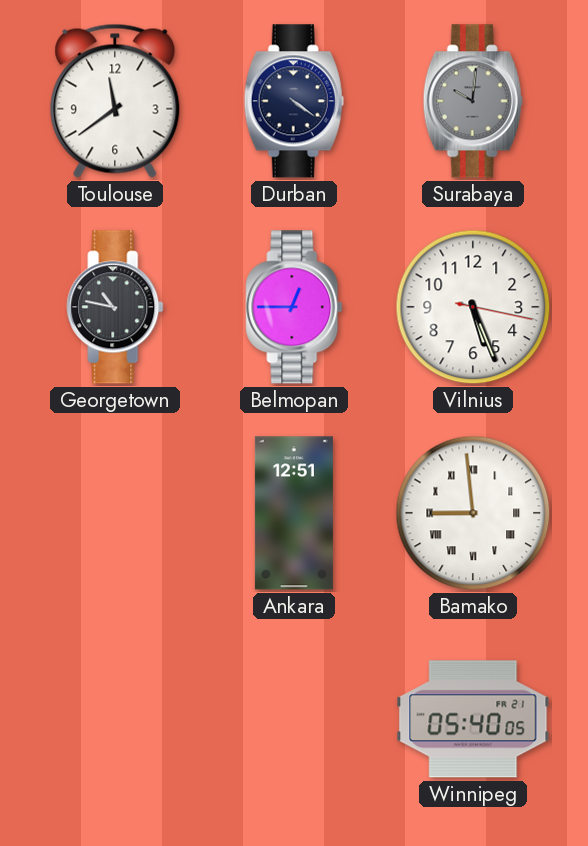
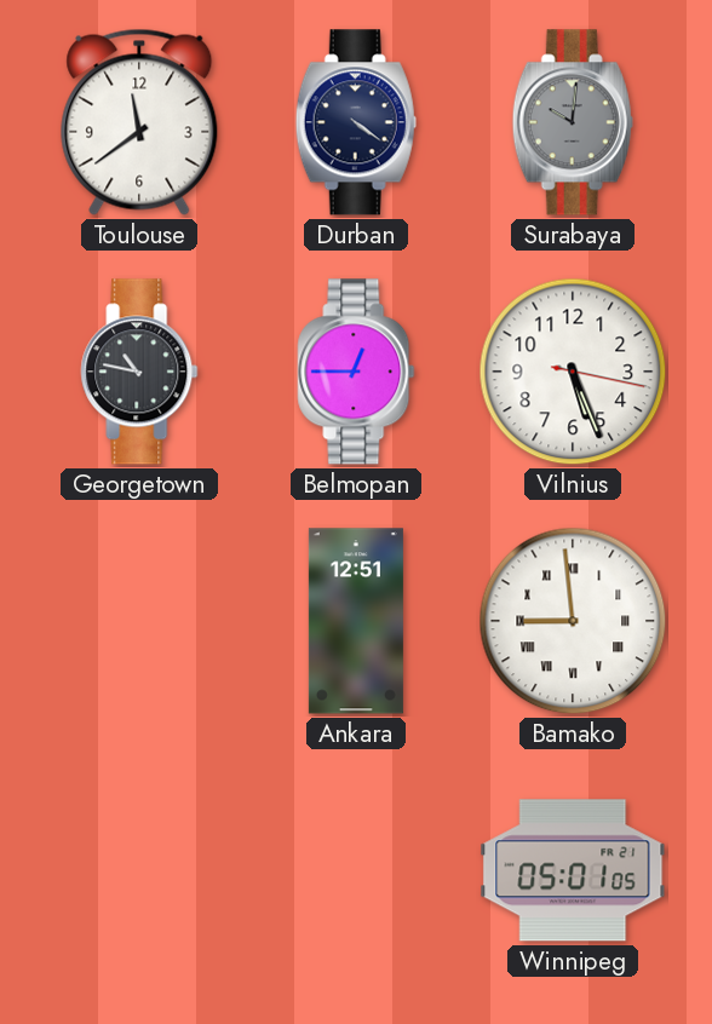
Winnipeg: 05:40 -> 05:01 (573, 870)
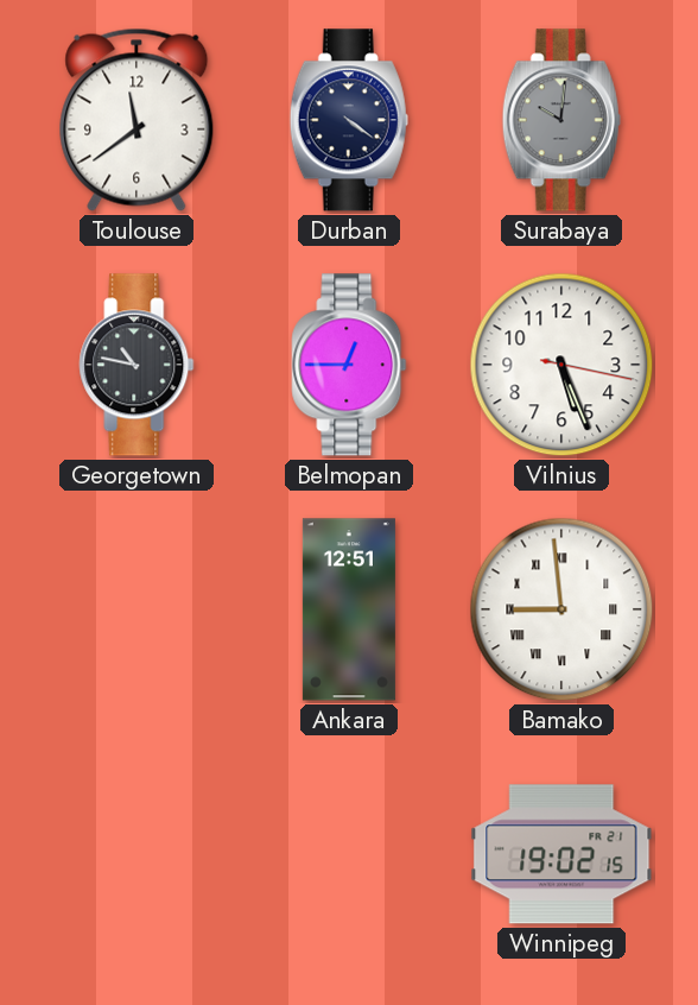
Winnipeg: 05:01 -> 19:02 (561, 854)
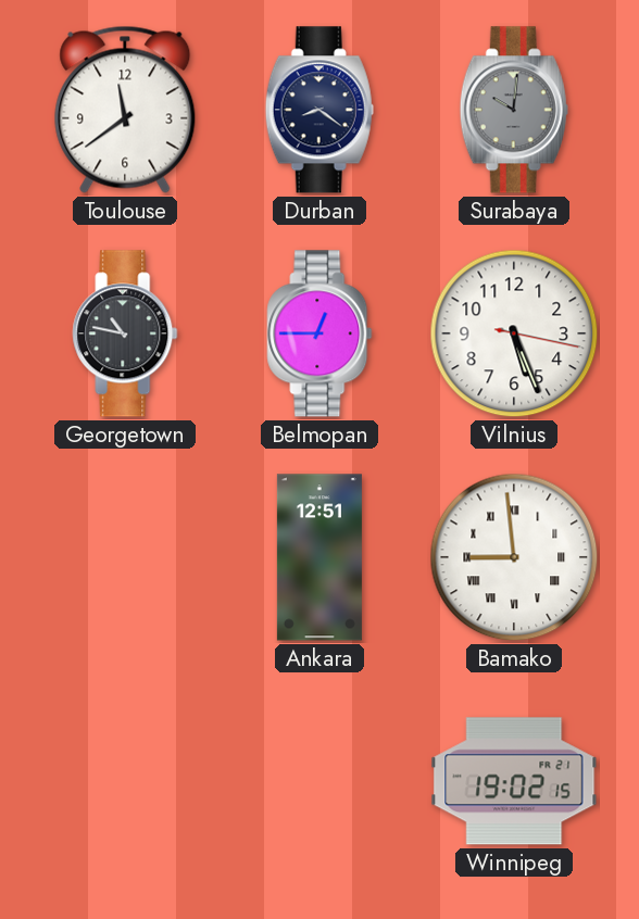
Durban: 4:21 -> 8:21 (319, 110)
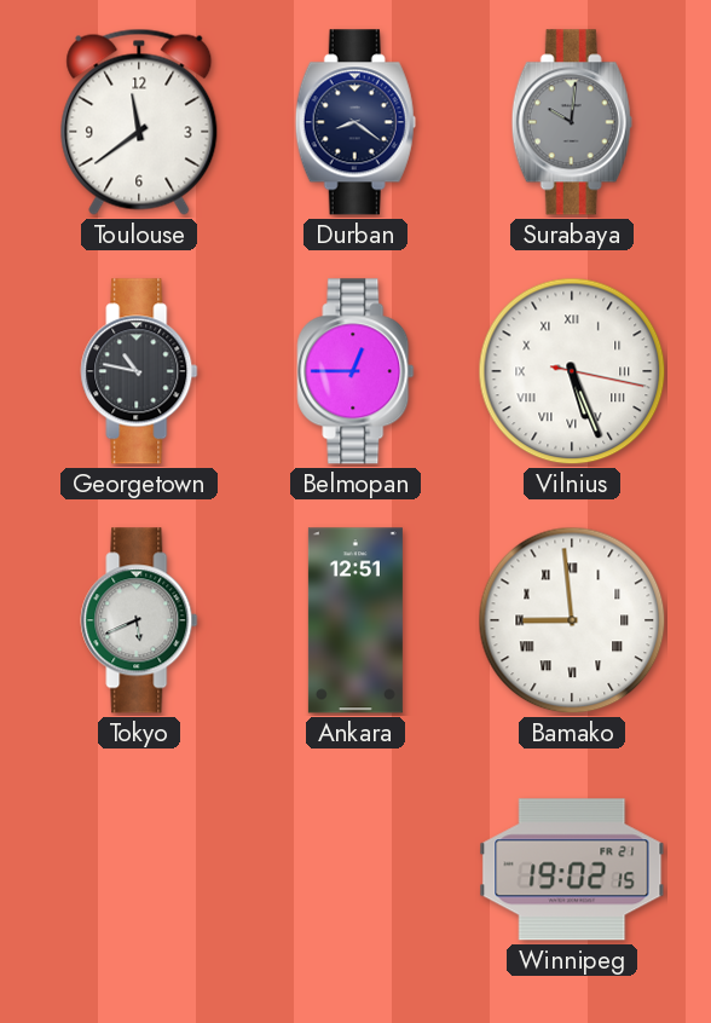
Vilnius numerals: Arabic -> Roman (572, 371)
Tokyo: none -> 5:41 (139, 620)
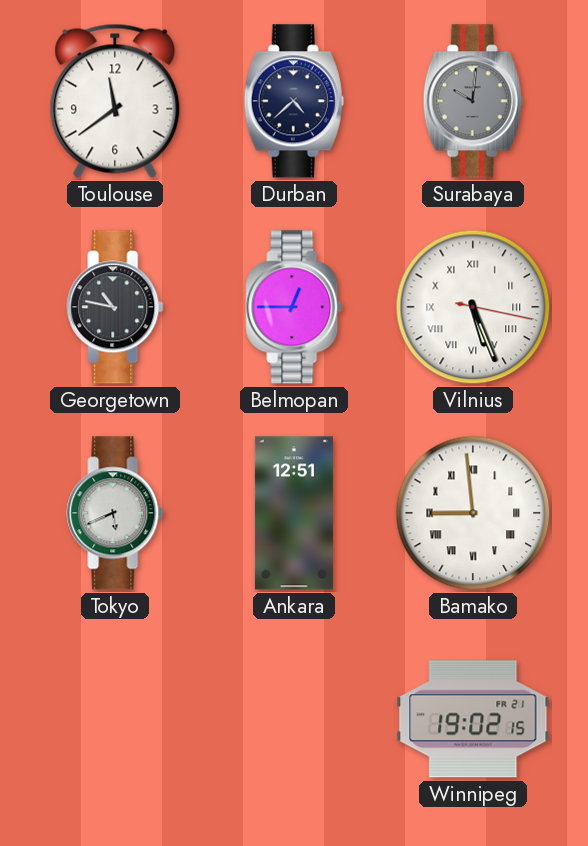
Durban: 8:21 -> 4:38 (294, 101)
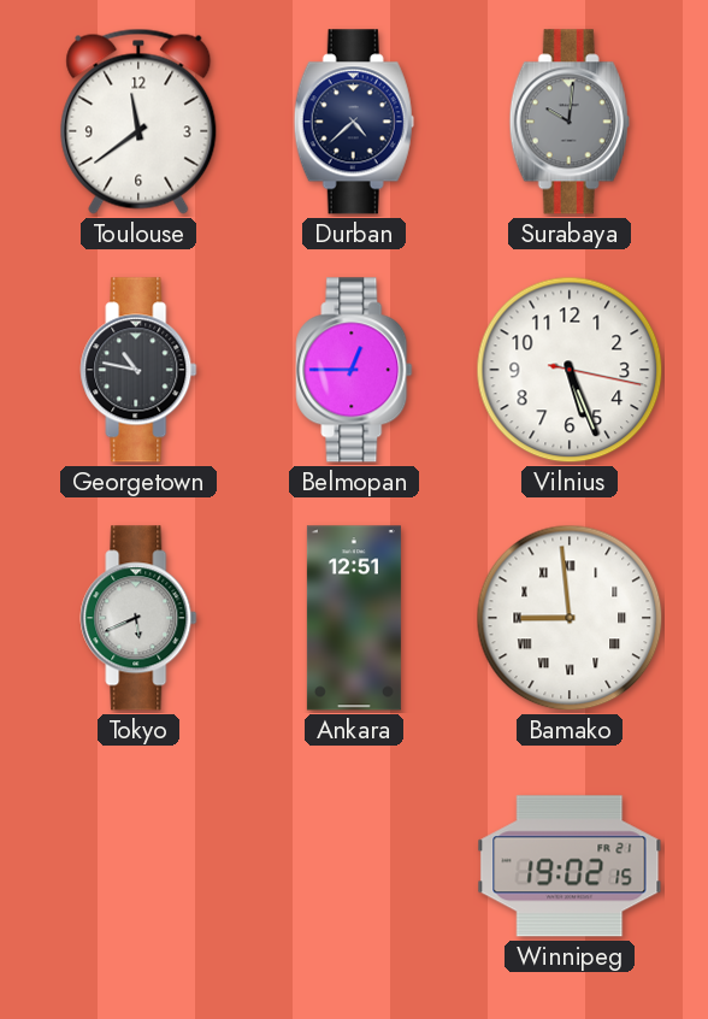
Vilnius numerals: Roman -> Arabic (570, 370)
